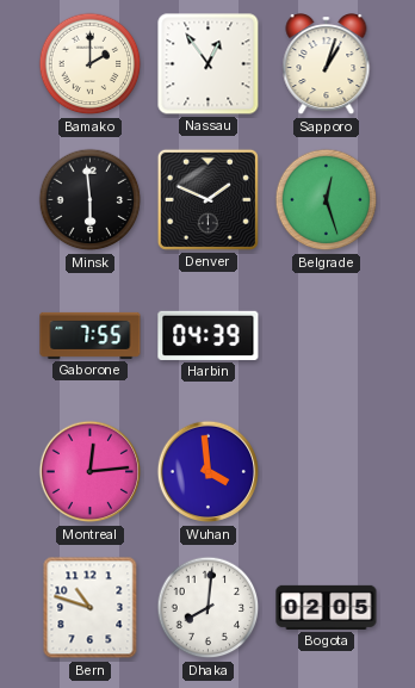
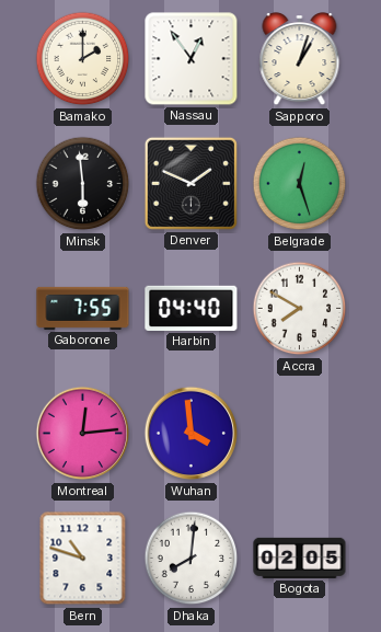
Harbin: 04:39 -> 04:40 (192, 308)
Accra: none -> 7:50 (300, 309)
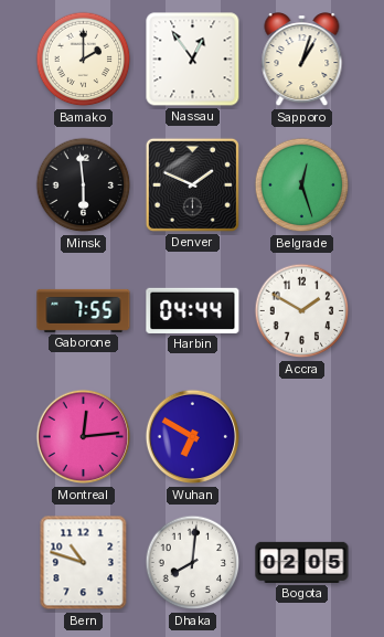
Harbin: 04:40 -> 04:44 (193, 310)
Accra: 7:50 -> 1:50 (302, 311)
Wuhan: 3:59 -> 6:50 (193, 437)
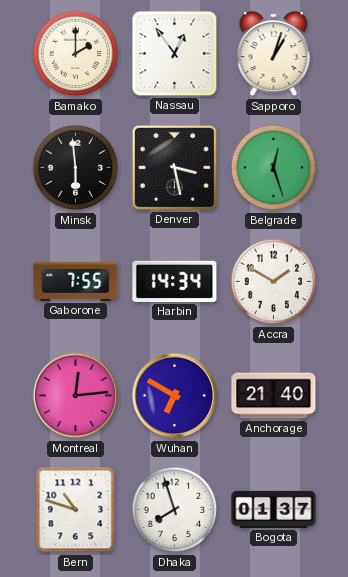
Denver: 1:49 -> 3:28 (174, 167)
Harbin: 04:44 -> 14:34 (175, 281)
Anchorage: none -> 21:40 (274, 396)
Dhaka: 8:01 -> 7:57 (175, 510)
Bogota: 02:05 -> 01:37 (274, 509)
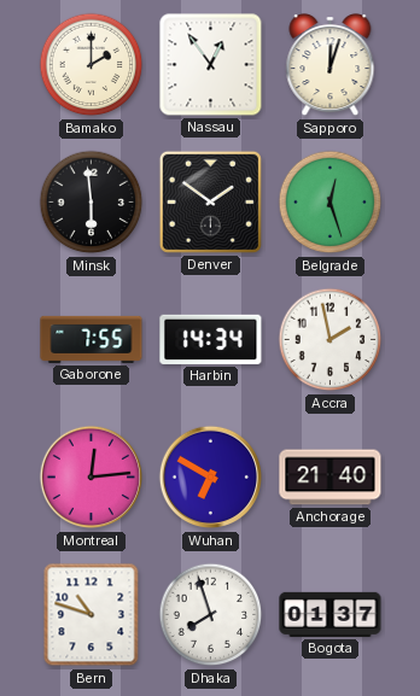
Sapporo: 1:03 -> 12:03 (331, 66)
Denver: 3:28 -> 1:51 (210, 201)
Accra: 1:50 -> 1:58 (331, 340)
